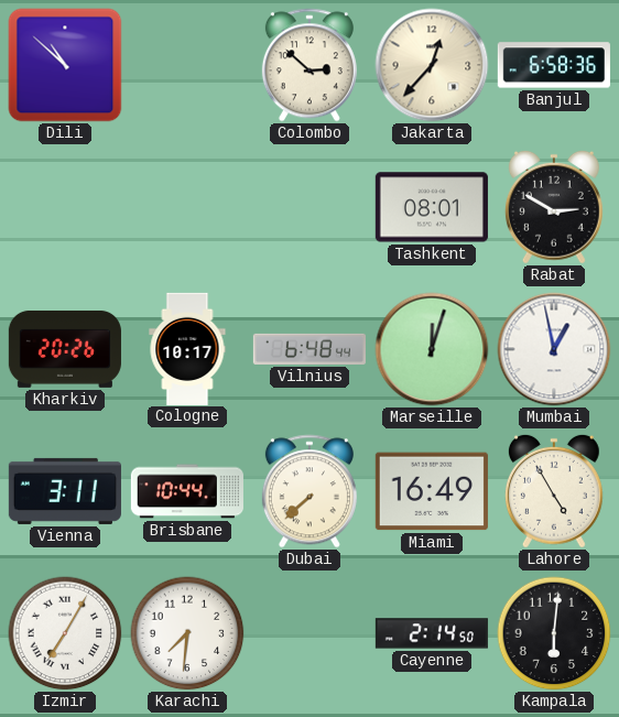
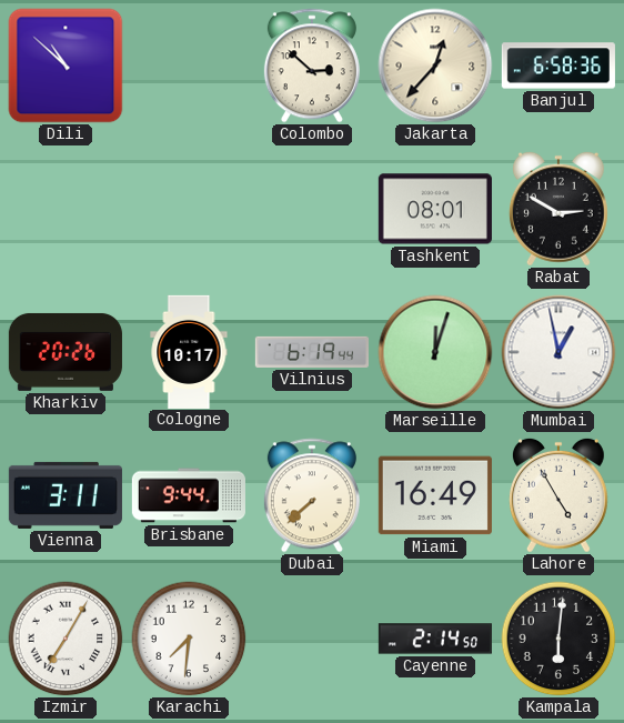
Vilnius: 6:48 -> 6:19 (311, 352)
Brisbane: 10:44 -> 9:44 (189, 495)
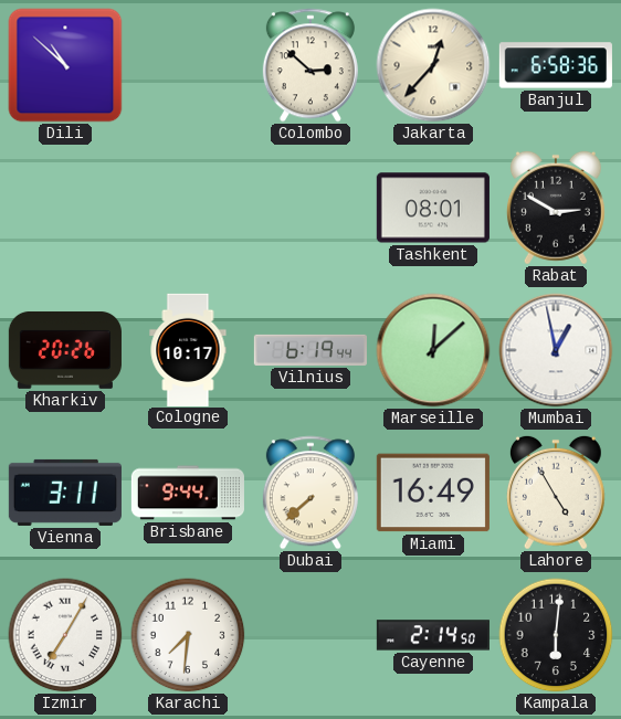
Marseille: 12:03 -> 12:08 (433, 350)
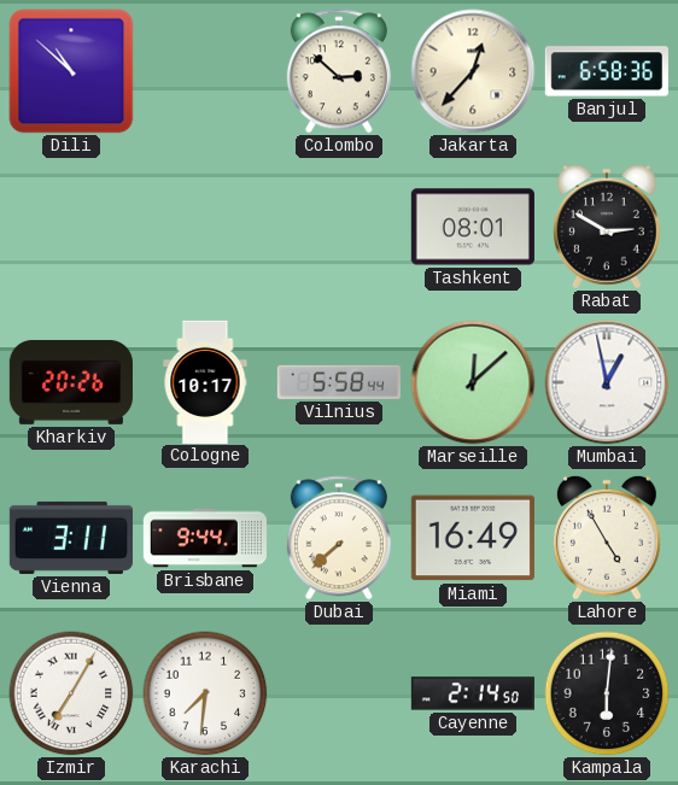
Vilnius: 6:19 -> 5:58 (338, 382)
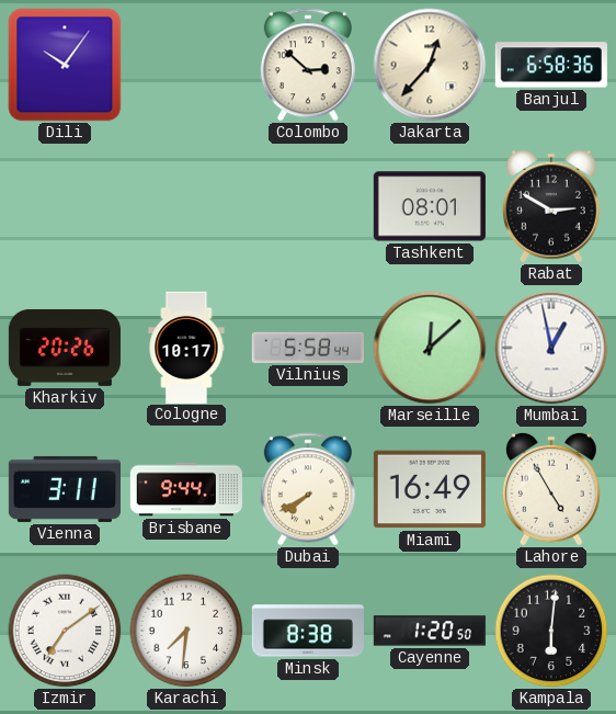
Dili: 10:52 -> 10:06 (65, 65)
Dubai: 7:38 -> 7:40 (308, 489)
Izmir: 7:05 -> 7:09 (65, 631)
Minsk: none -> 8:38 (308, 631)
Cayenne: 2:14 -> 1:20 (430, 631)
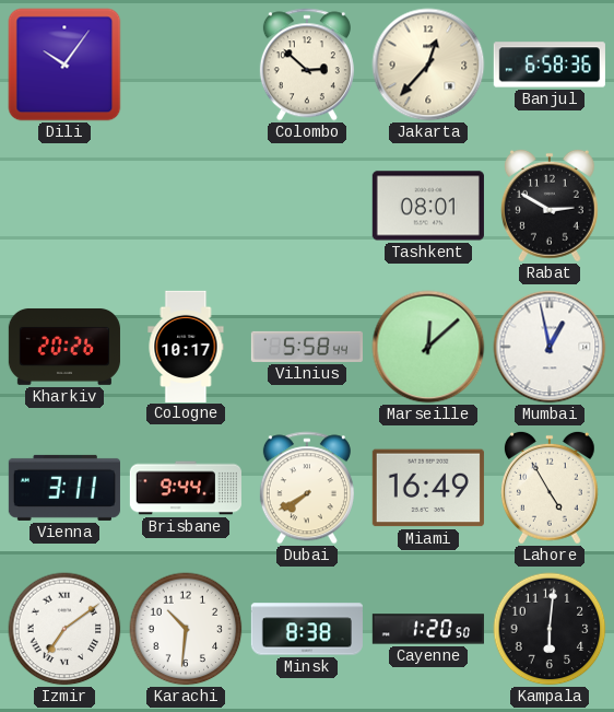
Karachi: 7:31 -> 10:31 (186, 629)
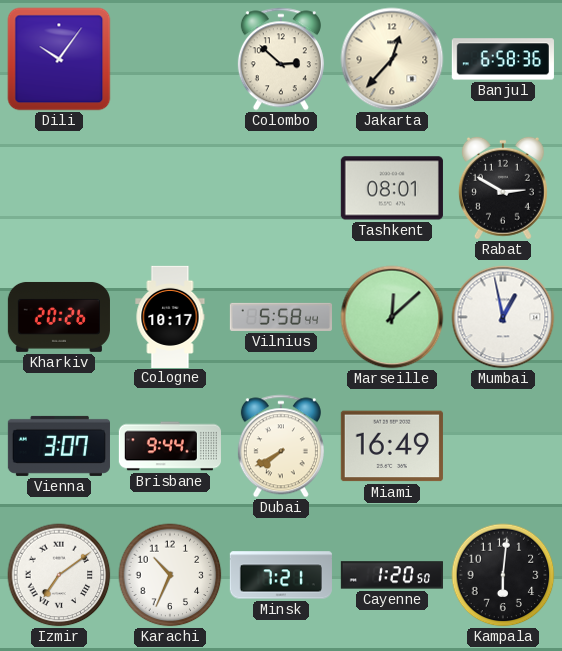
Vienna: 3:11 -> 3:07 (59, 446)
Lahore: 4:55 -> none (550, 488)
Karachi: 10:31 -> 10:34 (170, 575)
Minsk: 8:38 -> 7:21 (281, 575)
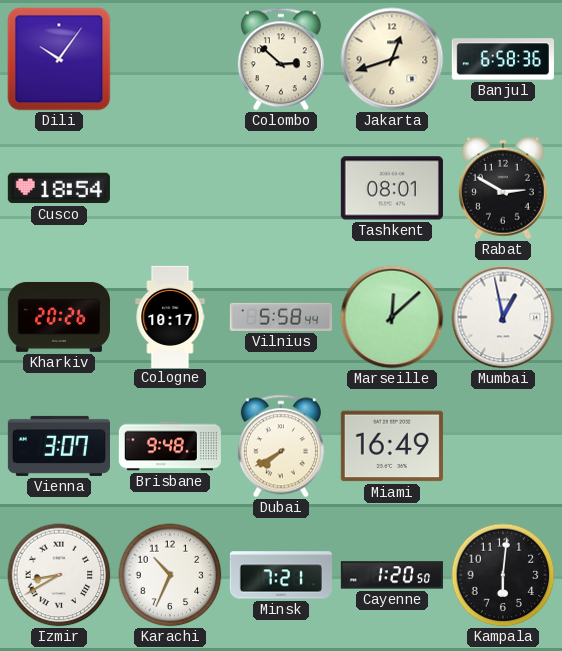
Jakarta: 12:37 -> 12:42 (392, 59)
Cusco: none -> 18:54 (59, 188)
Brisbane: 9:44 -> 9:48 (170, 446)
Izmir: 7:09 -> 8:40 (59, 575)
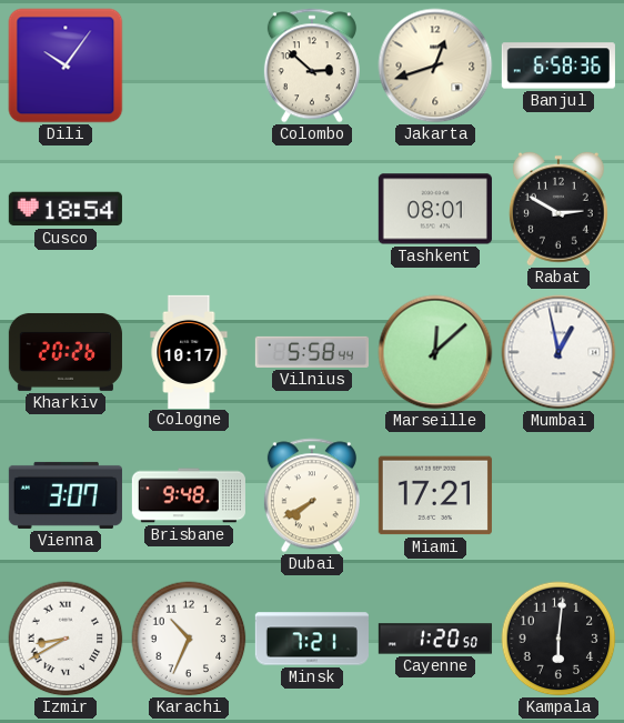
Miami: 16:49 -> 17:21 (435, 495)
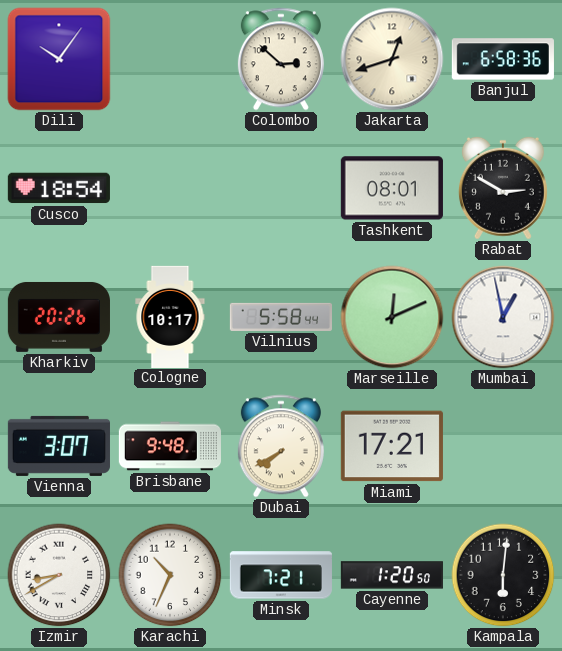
Marseille: 12:08 -> 12:11 (392, 317)
